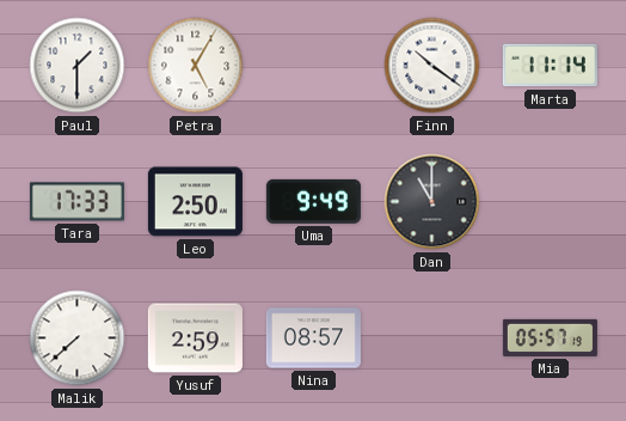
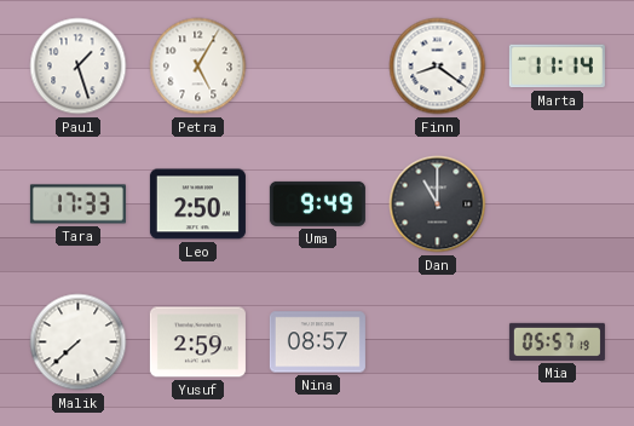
Paul: 1:30 -> 1:27 (79, 67)
Finn: 10:21 -> 8:21 (438, 67)
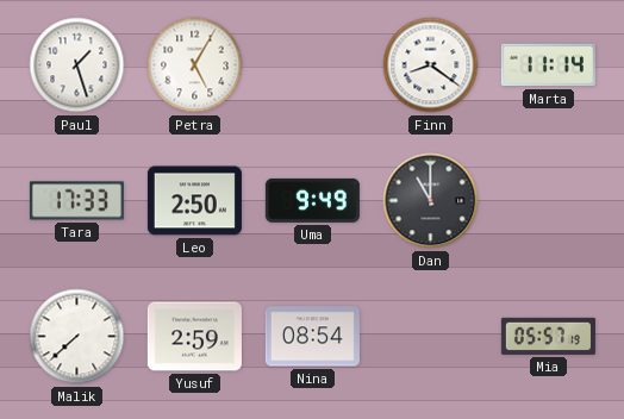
Nina: 08:57 -> 08:54 (312, 337)
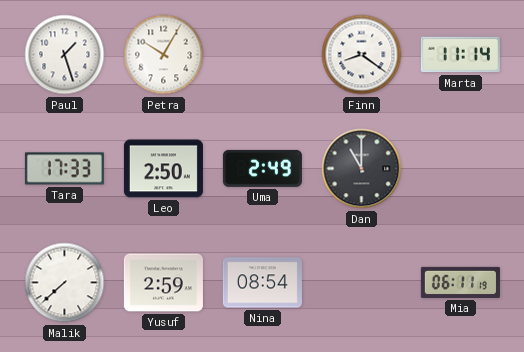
Petra: 5:05 -> 10:05 (164, 55)
Uma: 9:49 -> 2:49 (262, 168)
Mia: 05:57 -> 06:11 (460, 282)
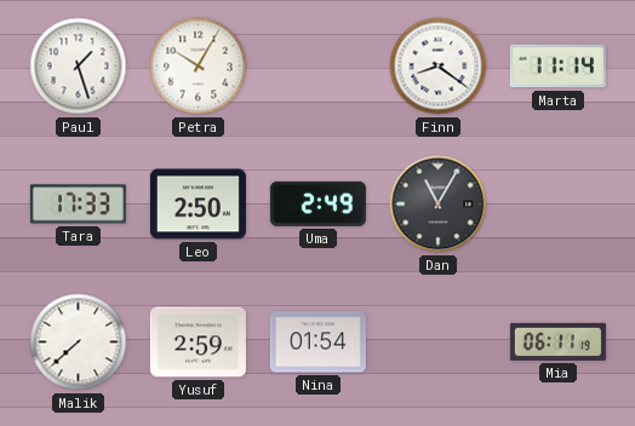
Dan: 11:00 -> 11:05 (439, 205)
Nina: 08:54 -> 01:54 (317, 342)
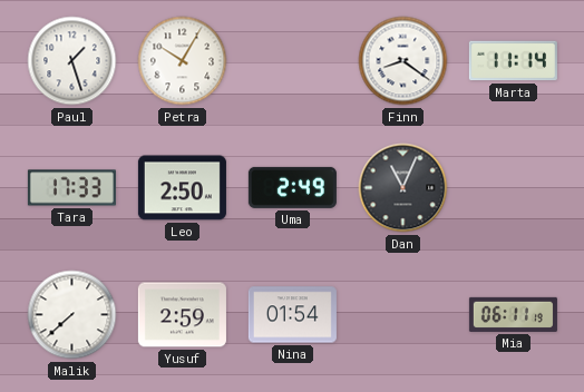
Dan: 11:05 -> 11:04 (403, 188)
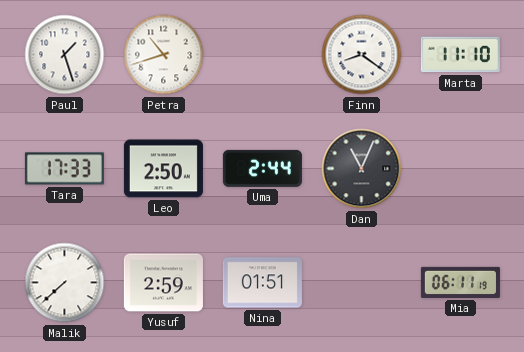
Petra: 10:05 -> 10:42 (164, 55)
Marta: 11:14 -> 11:10 (460, 55)
Uma: 2:49 -> 2:44 (262, 168)
Nina: 01:54 -> 01:51 (262, 283)
